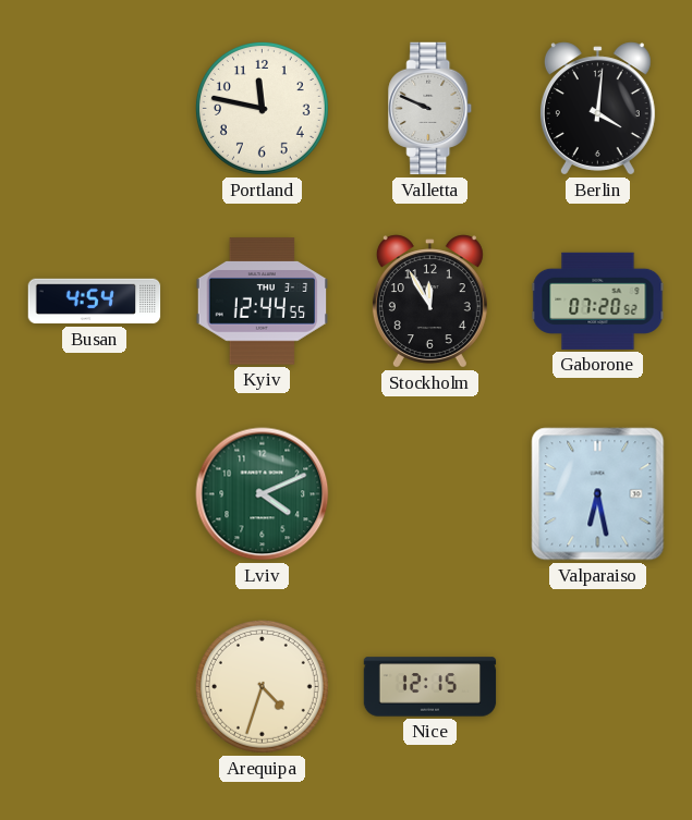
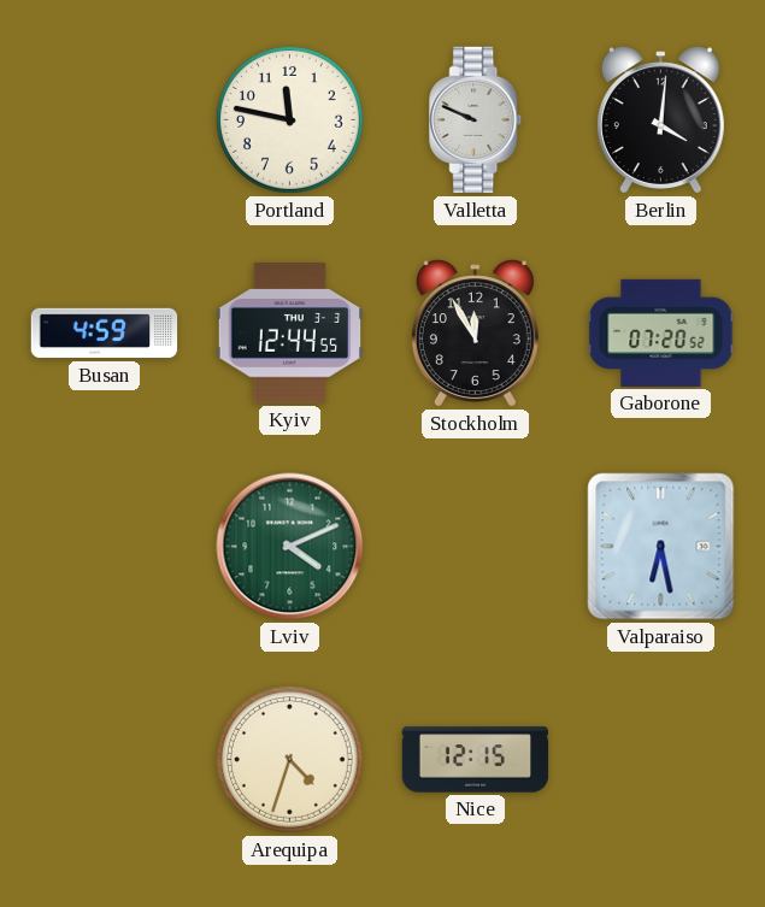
Busan: 4:54 -> 4:59 (105, 334)
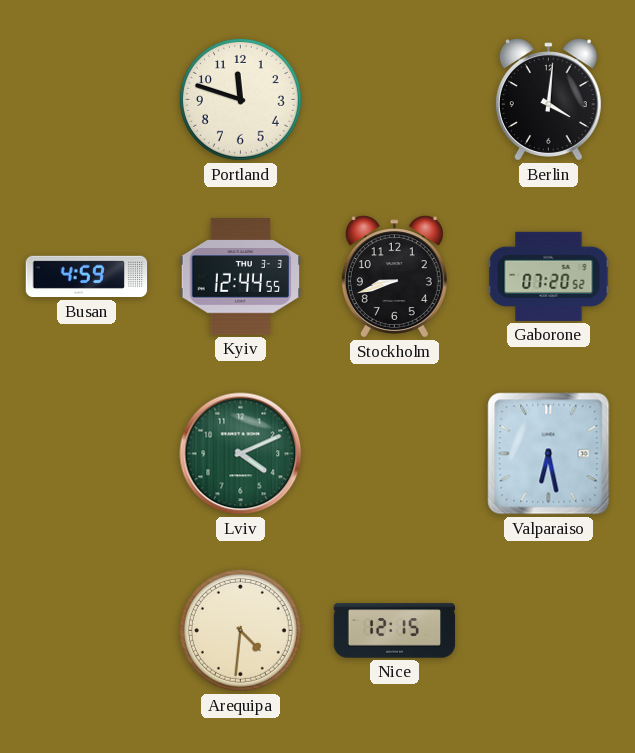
Portland: 11:47 -> 11:48 (240, 99)
Valletta: 9:49 -> none (476, 120)
Stockholm: 11:55 -> 8:42 (394, 277)
Arequipa: 4:33 -> 4:31 (240, 630)
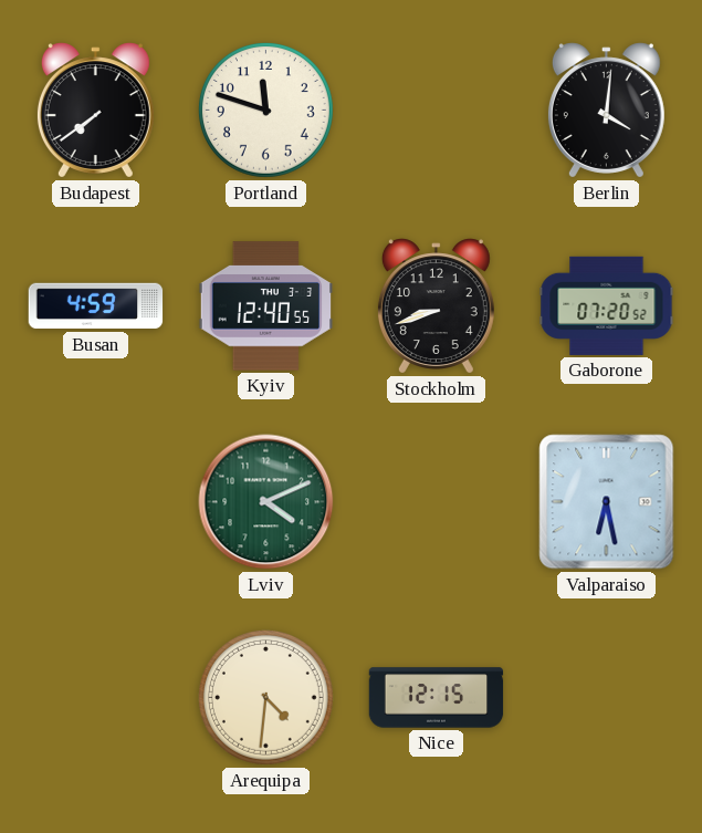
Budapest: none -> 7:39 (95, 111)
Kyiv: 12:44 -> 12:40 (266, 306)
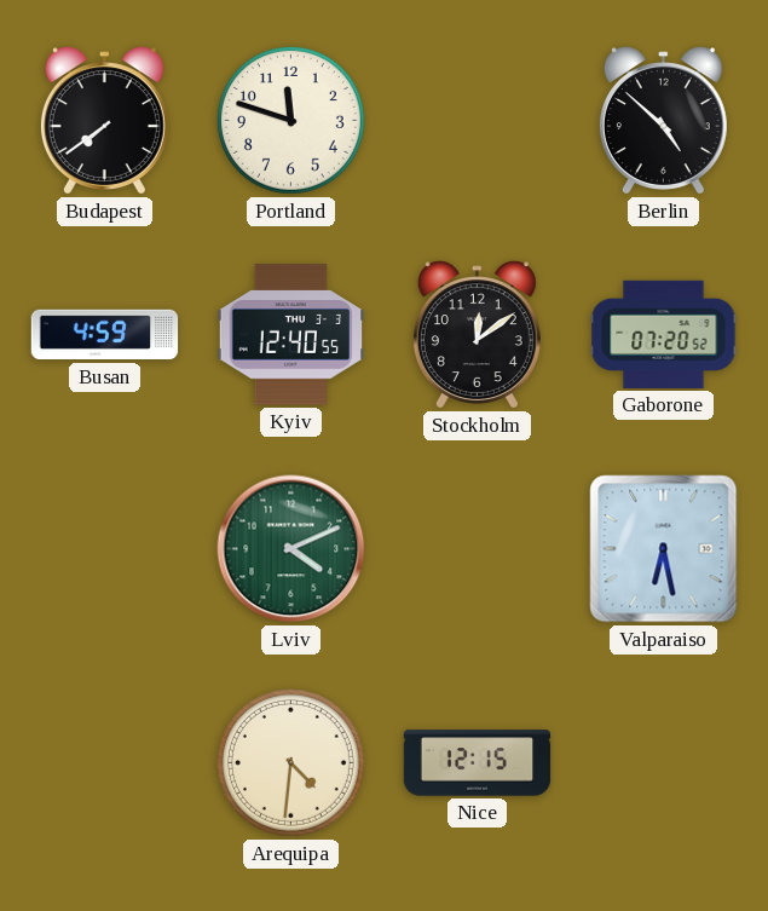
Berlin: 4:01 -> 4:52 (663, 121)
Stockholm: 8:42 -> 12:09 (477, 335)
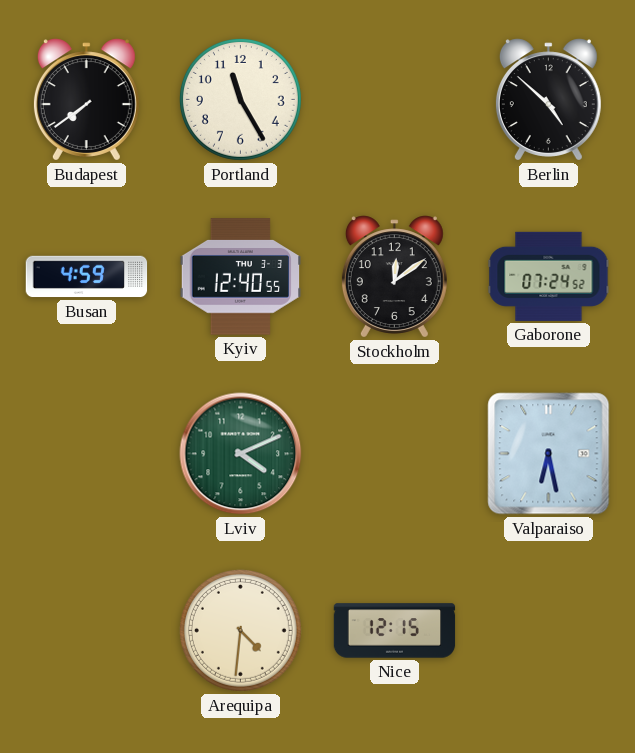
Portland: 11:48 -> 11:25 (240, 99)
Gaborone: 07:20 -> 07:24 (549, 276)
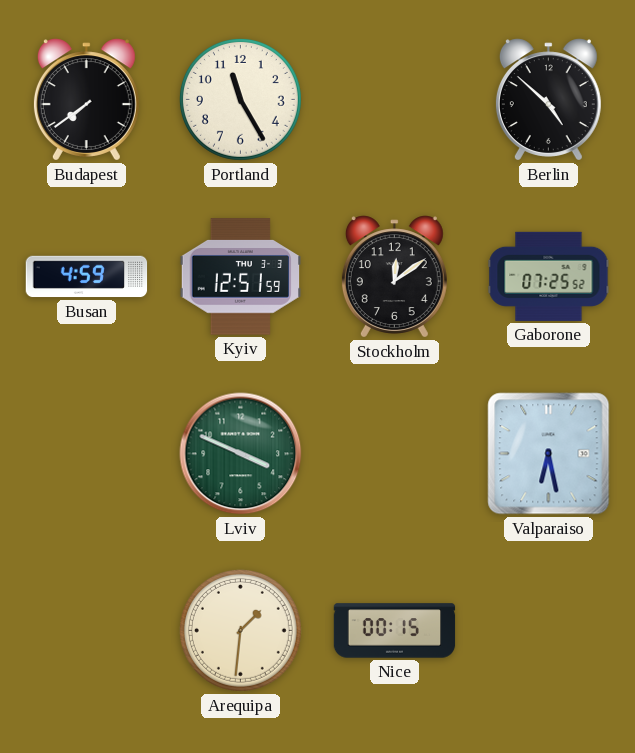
Kyiv: 12:40 -> 12:51 (241, 277)
Gaborone: 07:24 -> 07:25 (549, 276)
Lviv: 4:11 -> 3:49 (241, 454)
Arequipa: 4:31 -> 1:31 (240, 630)
Nice: 12:15 -> 00:15 (395, 631)
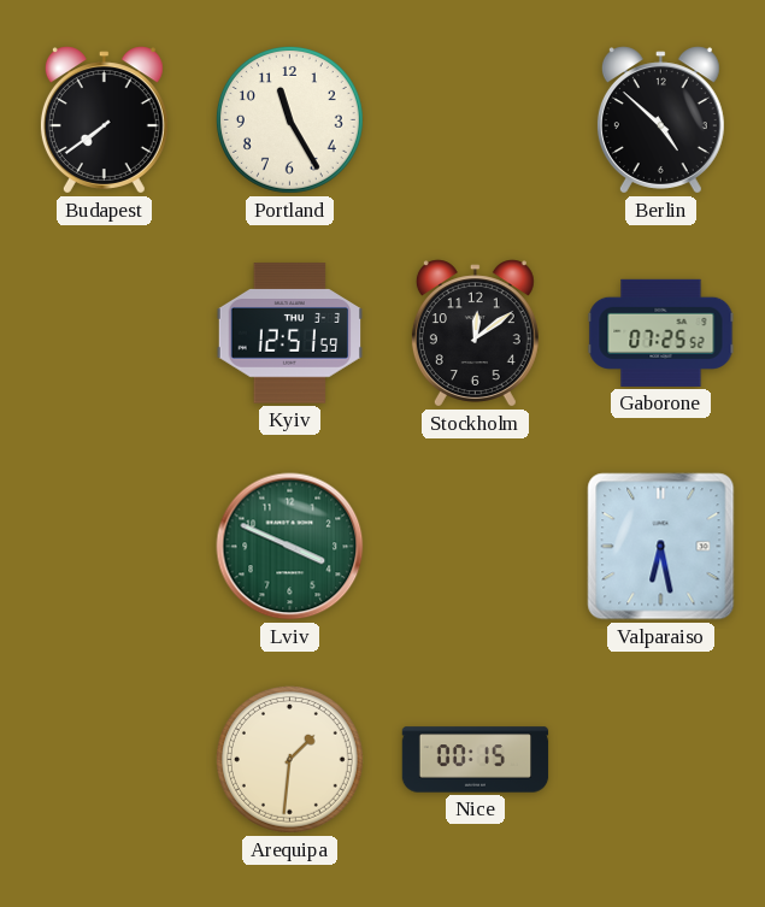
Busan: 4:59 -> none (87, 277)
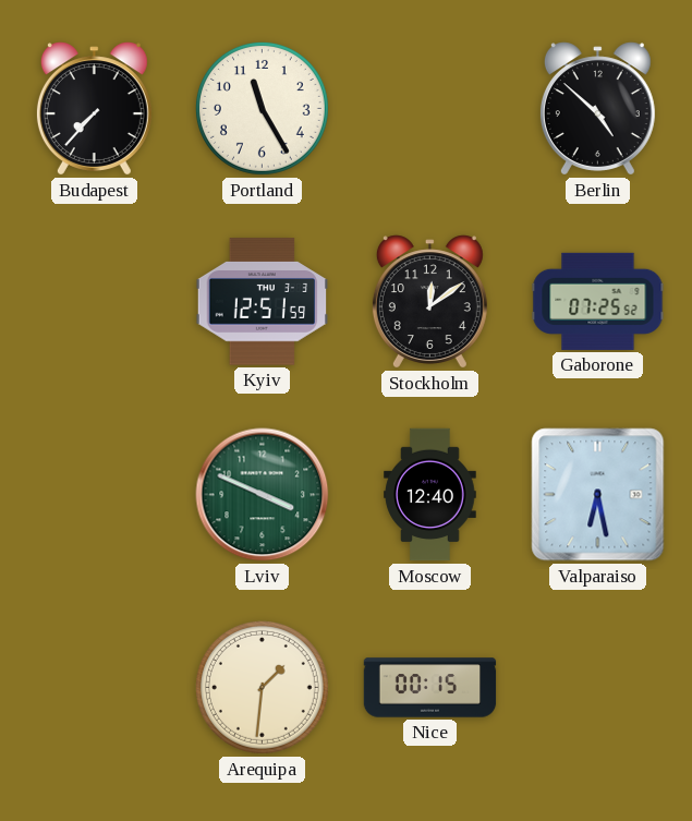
Budapest: 7:39 -> 7:37 (94, 109)
Moscow: none -> 12:40 (430, 495)
